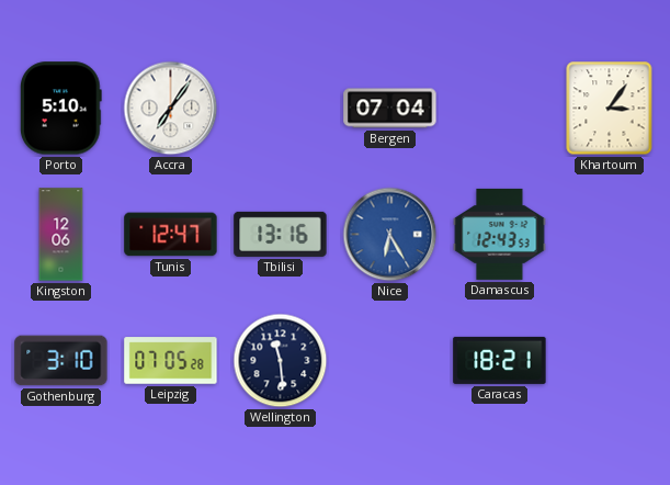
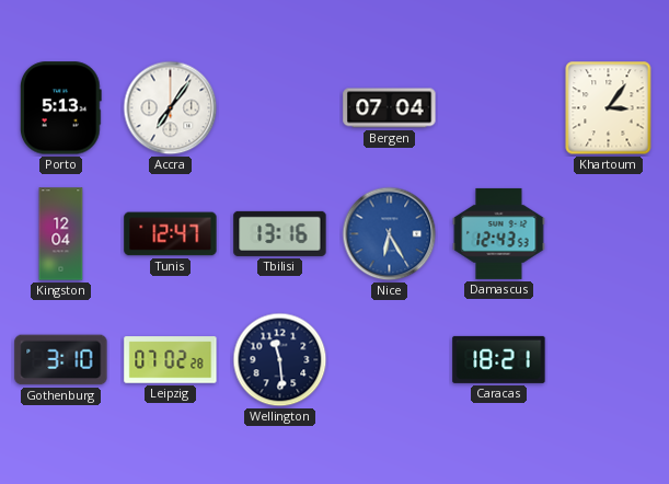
Porto: 5:10 -> 5:13 (60, 108)
Kingston: 12:06 -> 12:04 (61, 234)
Leipzig: 07:05 -> 07:02 (171, 360)
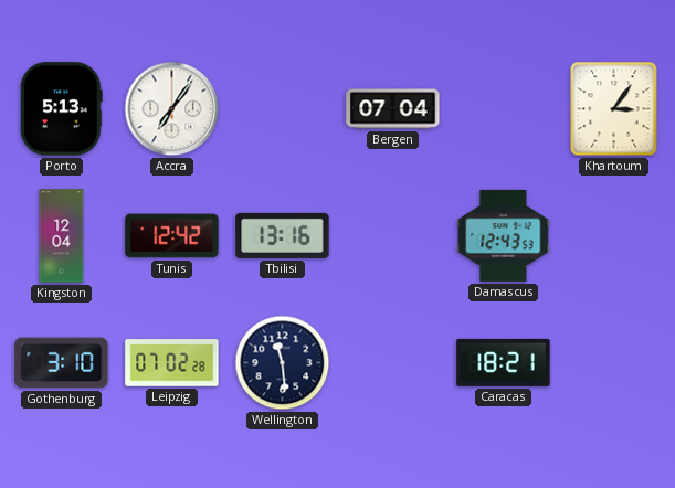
Tunis: 12:47 -> 12:42 (172, 236)
Nice: 6:25 -> none (390, 234)
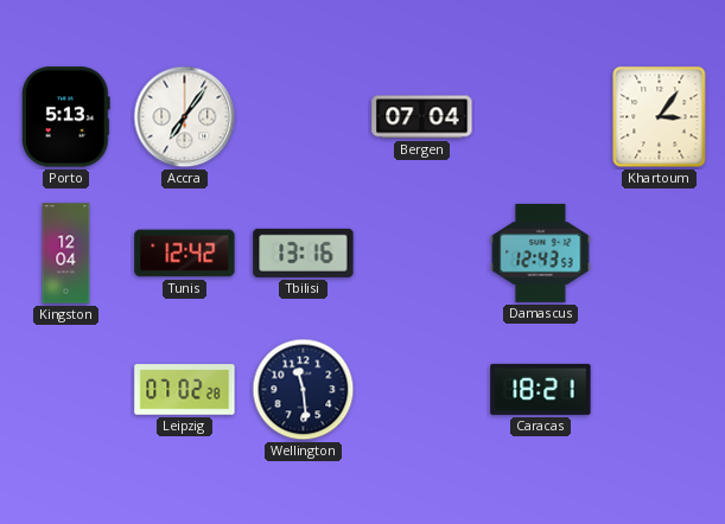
Gothenburg: 3:10 -> none (62, 363)
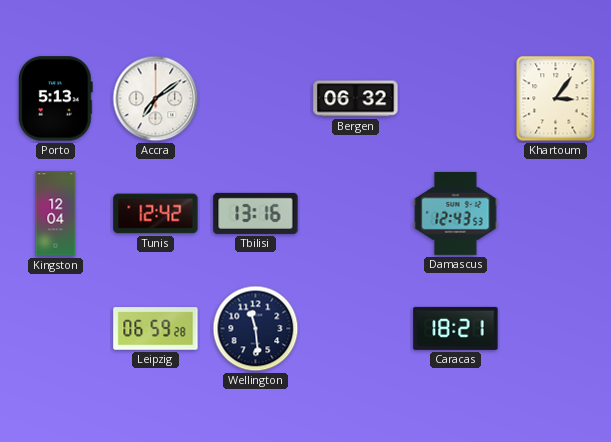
Accra: 7:06 -> 7:09 (156, 99)
Bergen: 07:04 -> 06:32 (356, 99)
Leipzig: 07:02 -> 06:59 (156, 329)
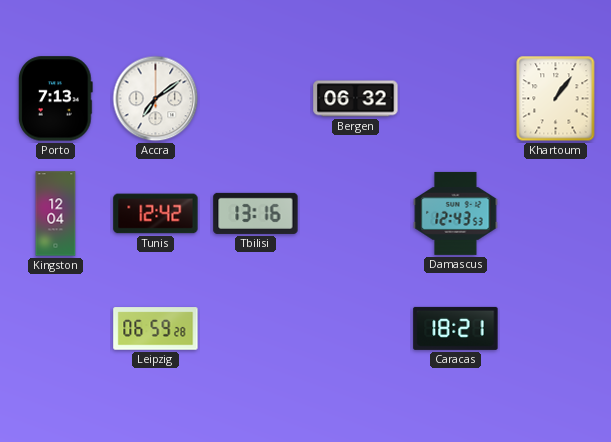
Porto: 5:13 -> 7:13 (55, 99)
Khartoum: 3:06 -> 1:06 (556, 99)
Wellington: 11:29 -> none (256, 329)
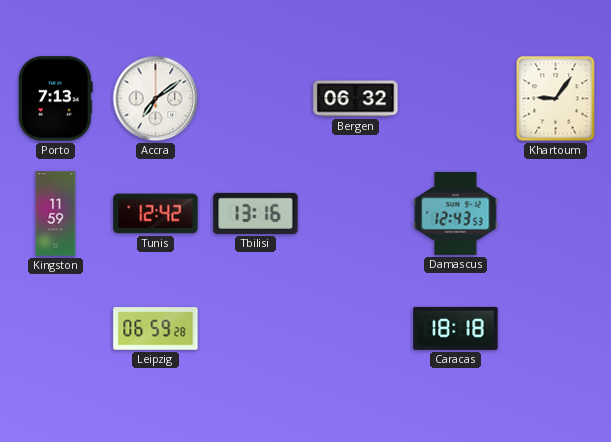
Khartoum: 1:06 -> 9:06 (556, 99)
Kingston: 12:04 -> 11:59 (56, 214)
Caracas: 18:21 -> 18:18 (456, 328)
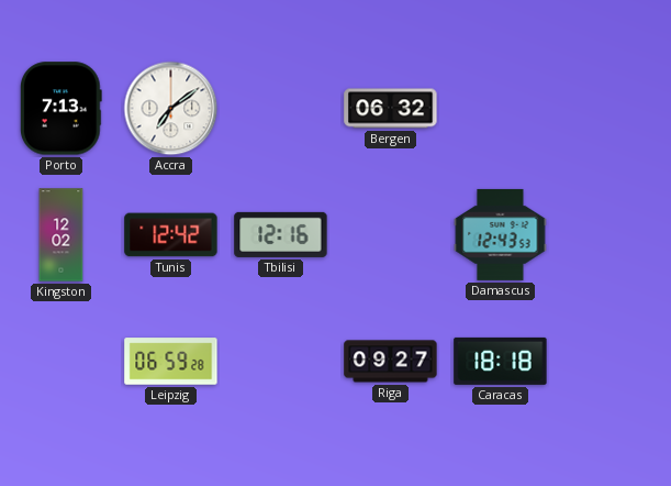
Khartoum: 9:06 -> none (556, 99)
Kingston: 11:59 -> 12:02 (61, 235)
Tbilisi: 13:16 -> 12:16 (281, 234)
Riga: none -> 09:27 (391, 362)
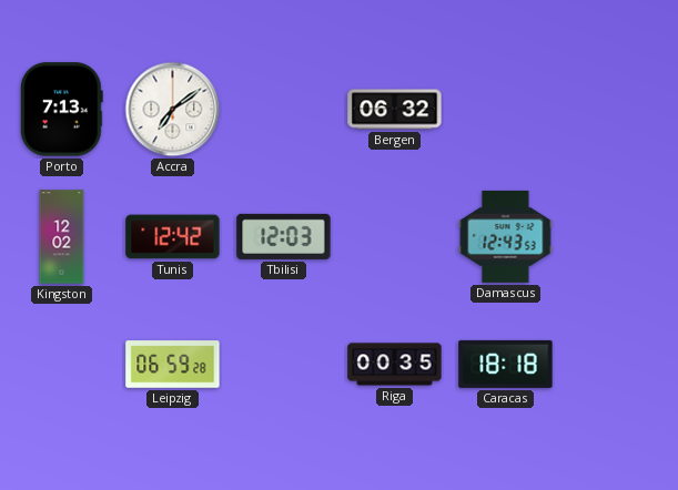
Tbilisi: 12:16 -> 12:03 (284, 236)
Riga: 09:27 -> 00:35 (395, 365)
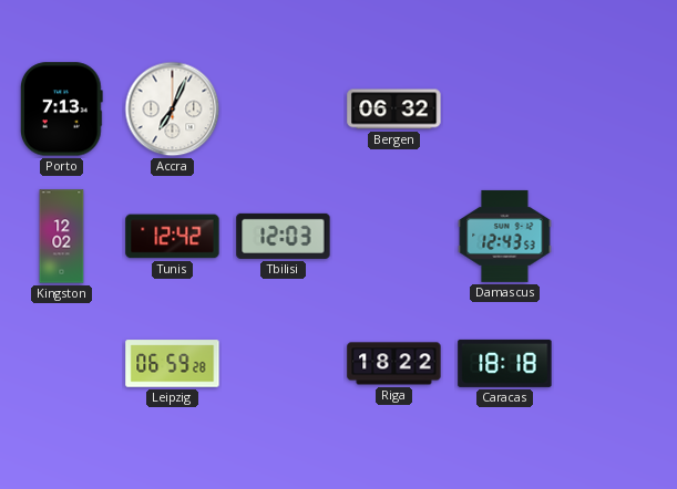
Accra: 7:09 -> 7:04 (173, 110)
Riga: 00:35 -> 18:22 (394, 364)
